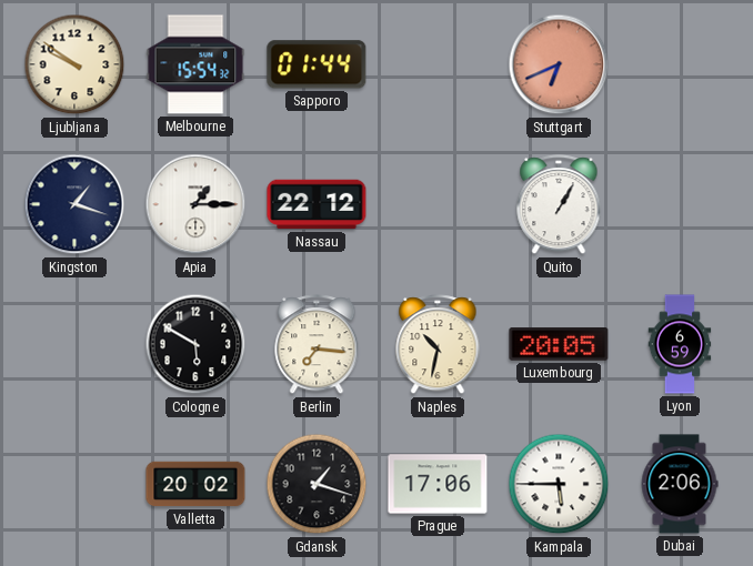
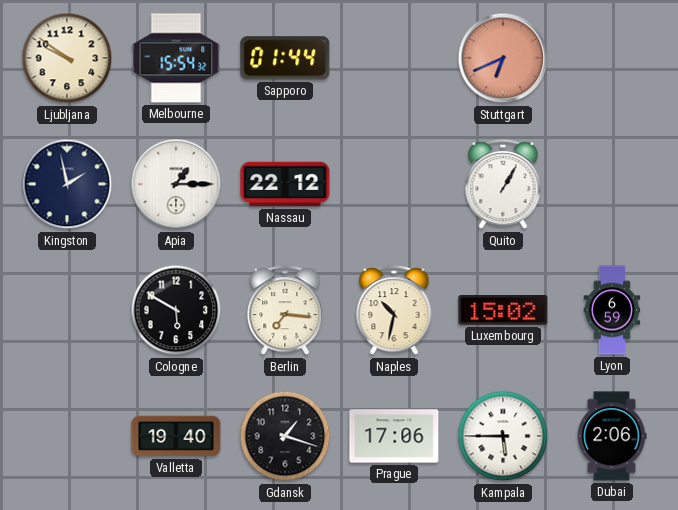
Kingston: 1:18 -> 1:58 (67, 184)
Luxembourg: 20:05 -> 15:02 (503, 311)
Valletta: 20:02 -> 19:40 (176, 436)
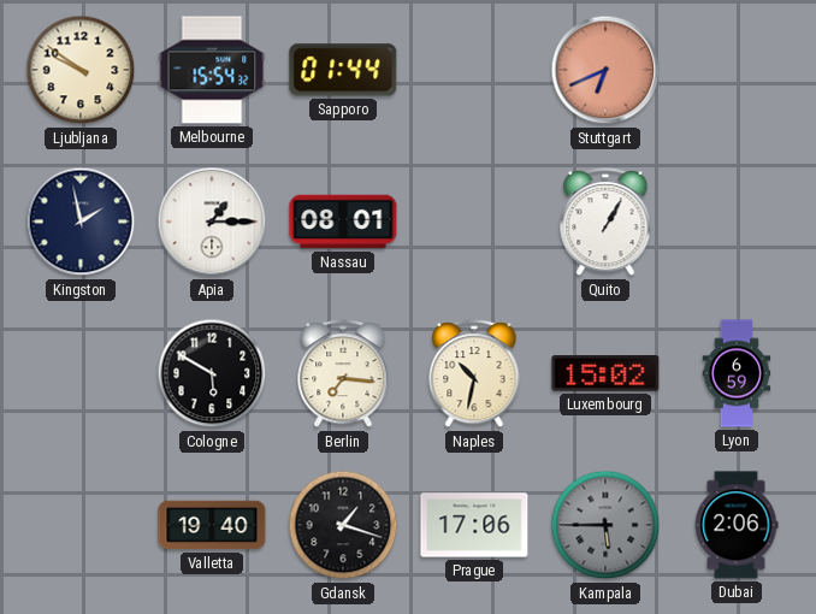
Nassau: 22:12 -> 08:01 (343, 222)
Kampala dial: white -> grey (605, 525)
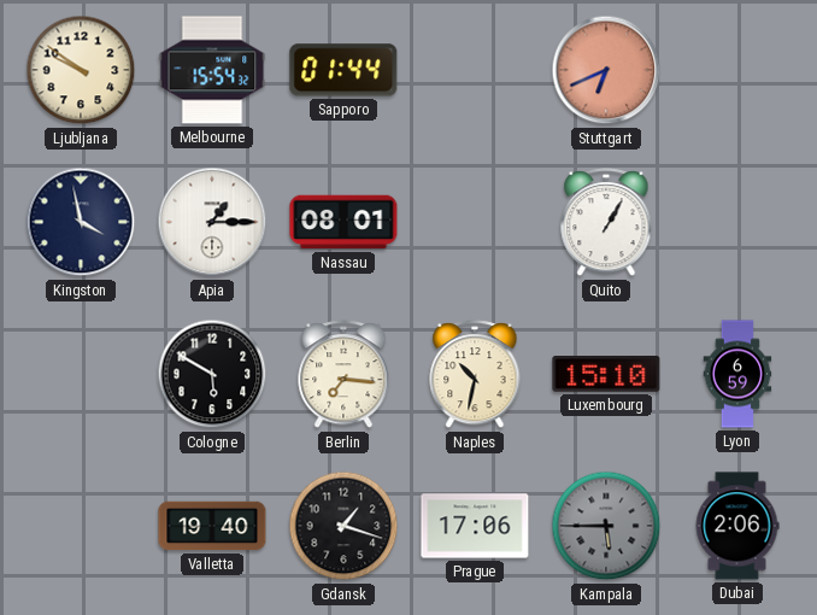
Kingston: 1:58 -> 3:58 (81, 222)
Luxembourg: 15:02 -> 15:10 (606, 375)
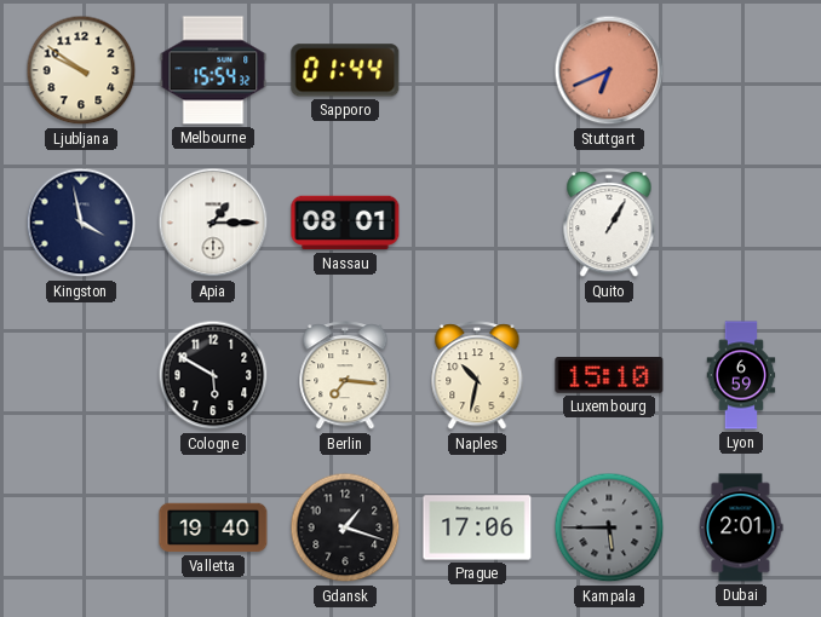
Dubai: 2:06 -> 2:01 (741, 527)
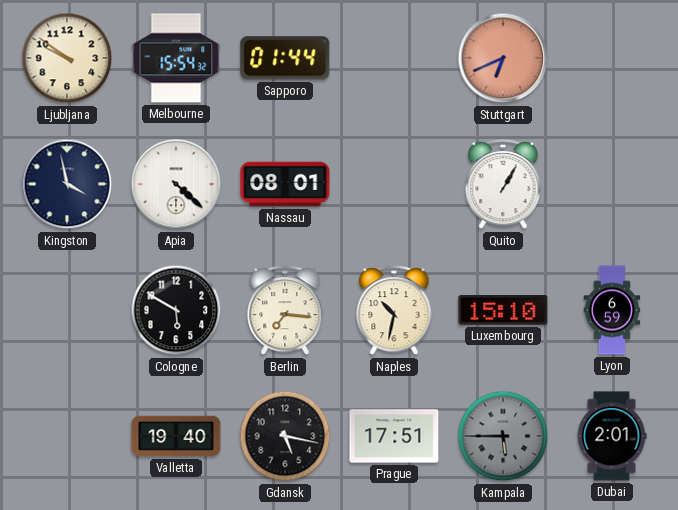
Apia: 1:15 -> 4:22 (176, 184)
Gdansk: 1:18 -> 5:17 (285, 436)
Prague: 17:06 -> 17:51 (394, 436)
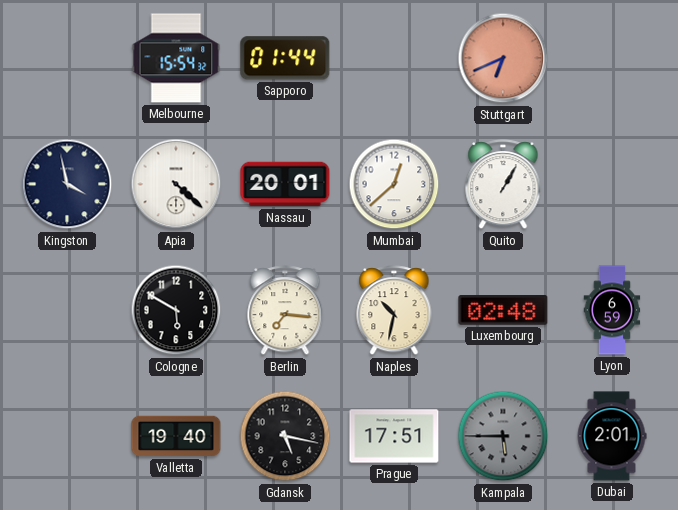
Ljubljana: 9:51 -> none (67, 58)
Nassau: 08:01 -> 20:01 (285, 184)
Mumbai: none -> 12:38 (394, 184)
Luxembourg: 15:10 -> 02:48 (503, 311)
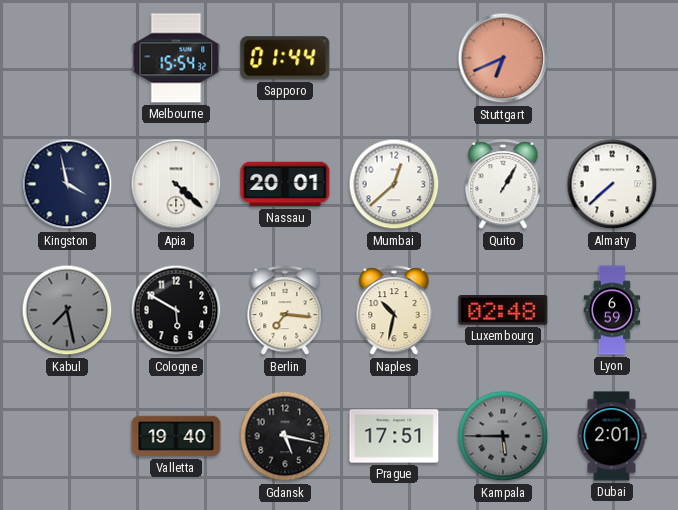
Almaty: none -> 7:38 (612, 184)
Kabul: none -> 7:28 (67, 310)
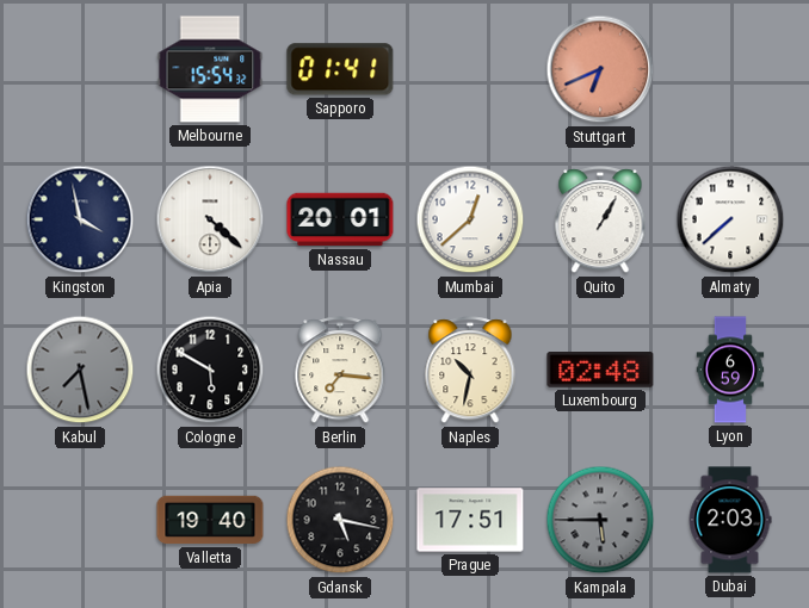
Sapporo: 01:44 -> 01:41 (340, 69)
Dubai: 2:01 -> 2:03 (730, 520)
